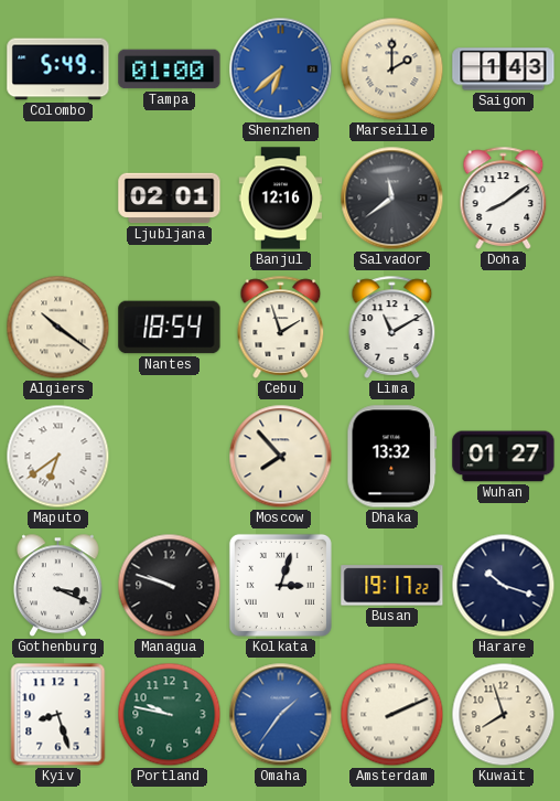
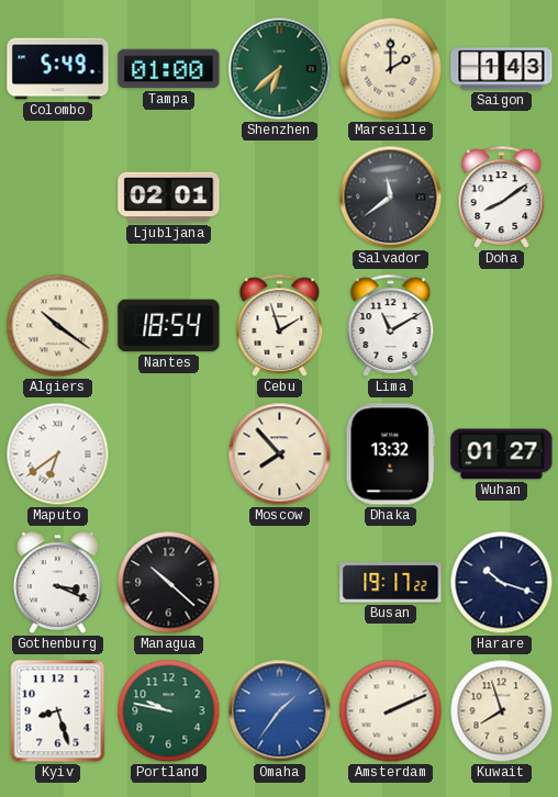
Shenzhen dial: blue -> green (280, 69)
Banjul: 12:16 -> none (281, 199)
Managua: 9:48 -> 10:22 (169, 583)
Kolkata: 3:03 -> none (280, 585)
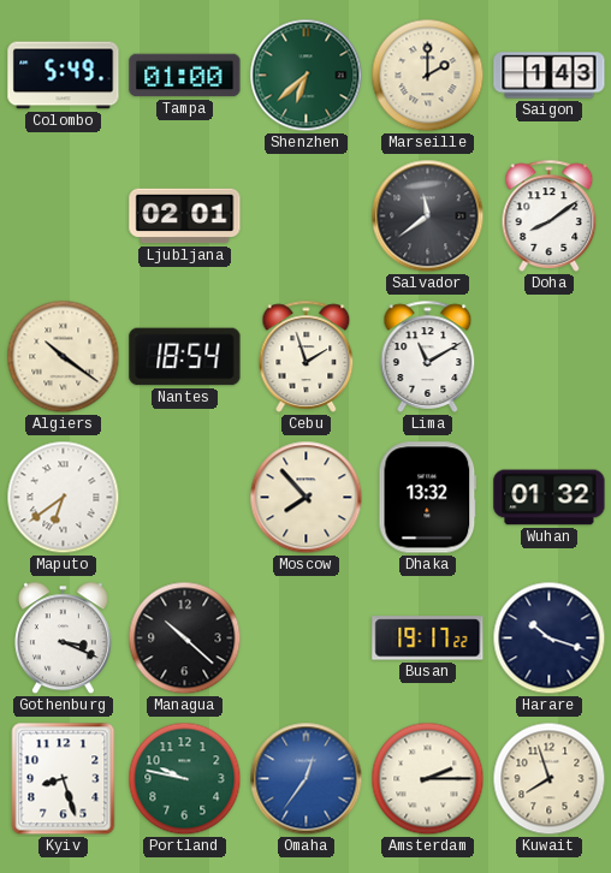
Wuhan: 01:27 -> 01:32 (550, 498)
Omaha: 1:36 -> 12:36 (307, 779)
Amsterdam: 2:11 -> 2:15 (428, 779)
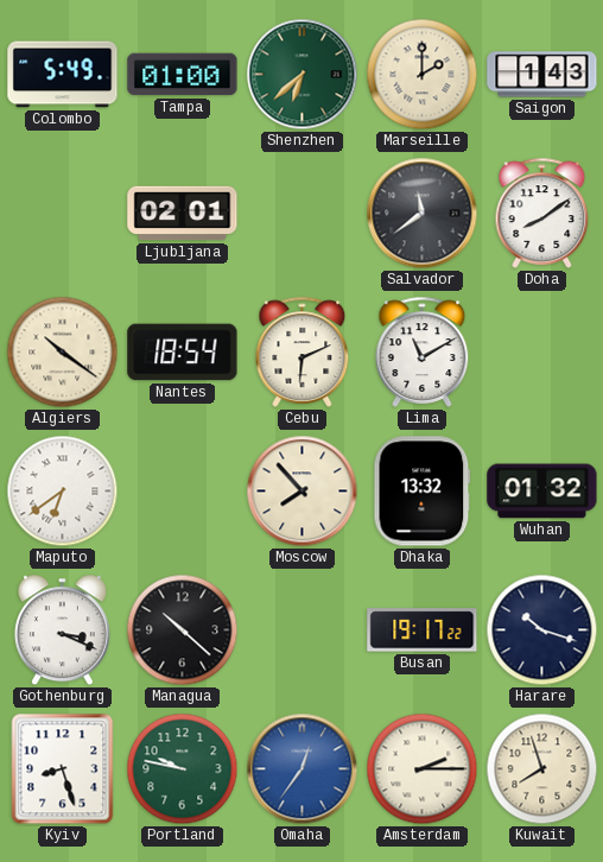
Cebu: 1:57 -> 6:11 (303, 351)
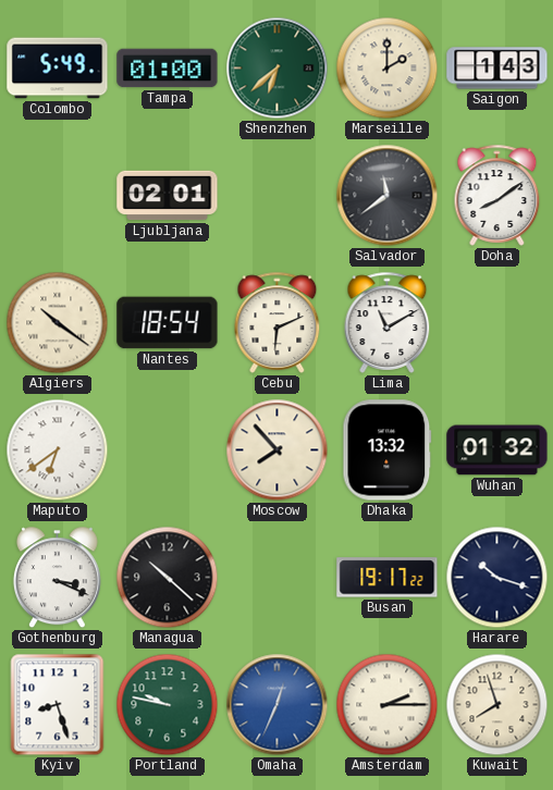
Omaha: 12:36 -> 12:34 (278, 705)
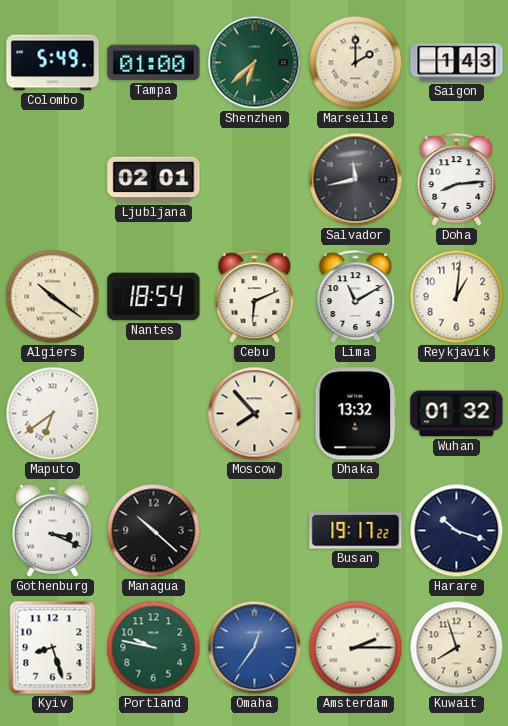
Salvador: 11:39 -> 11:43 (356, 180)
Doha: 8:09 -> 8:14 (457, 179)
Reykjavik: none -> 1:01 (457, 297)
Omaha: 12:34 -> 12:36 (255, 648)
